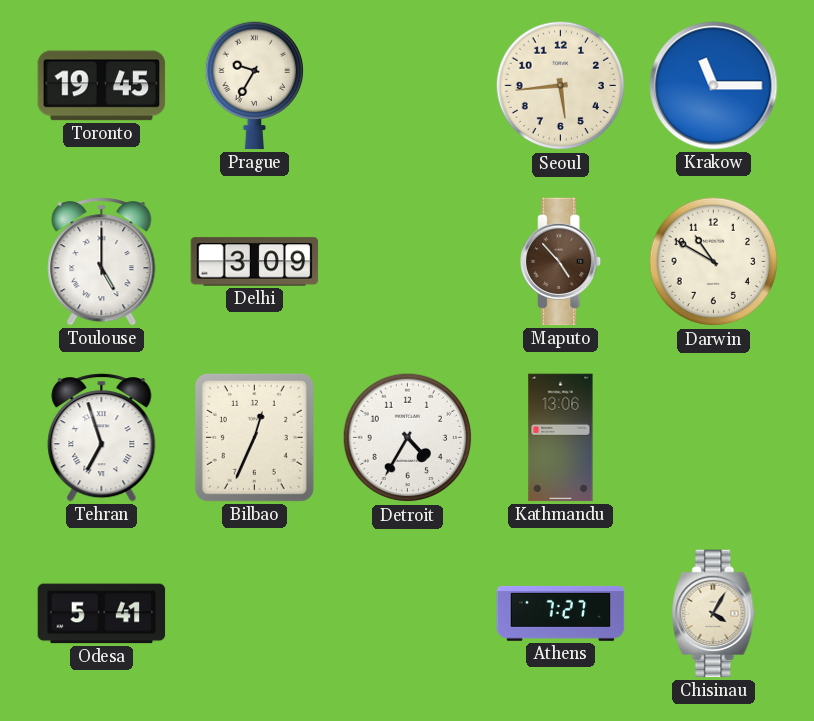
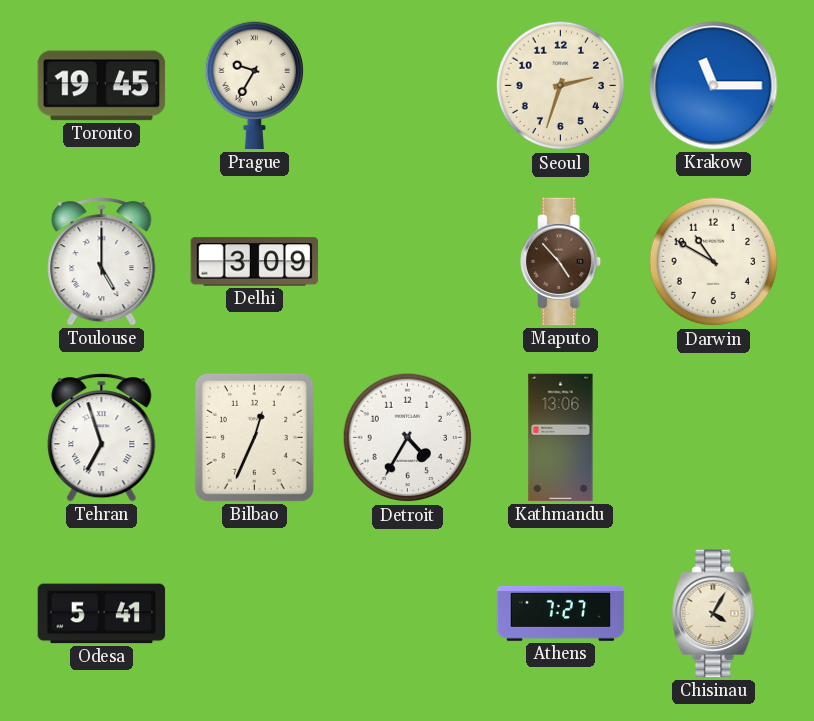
Seoul: 5:44 -> 2:33 (561, 86)
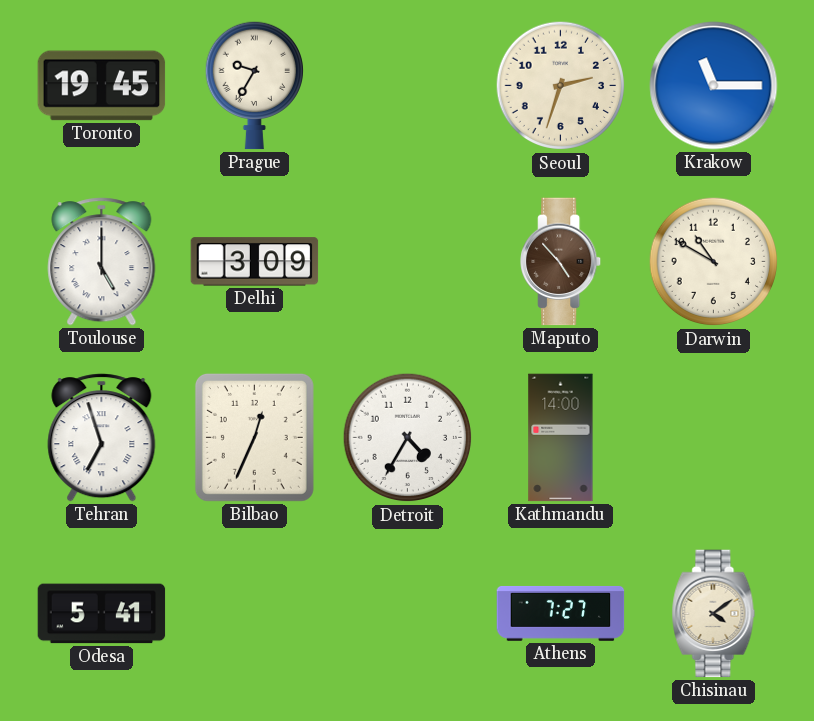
Kathmandu: 13:06 -> 14:00 (561, 438)
Chisinau: 4:05 -> 4:09 (714, 614)
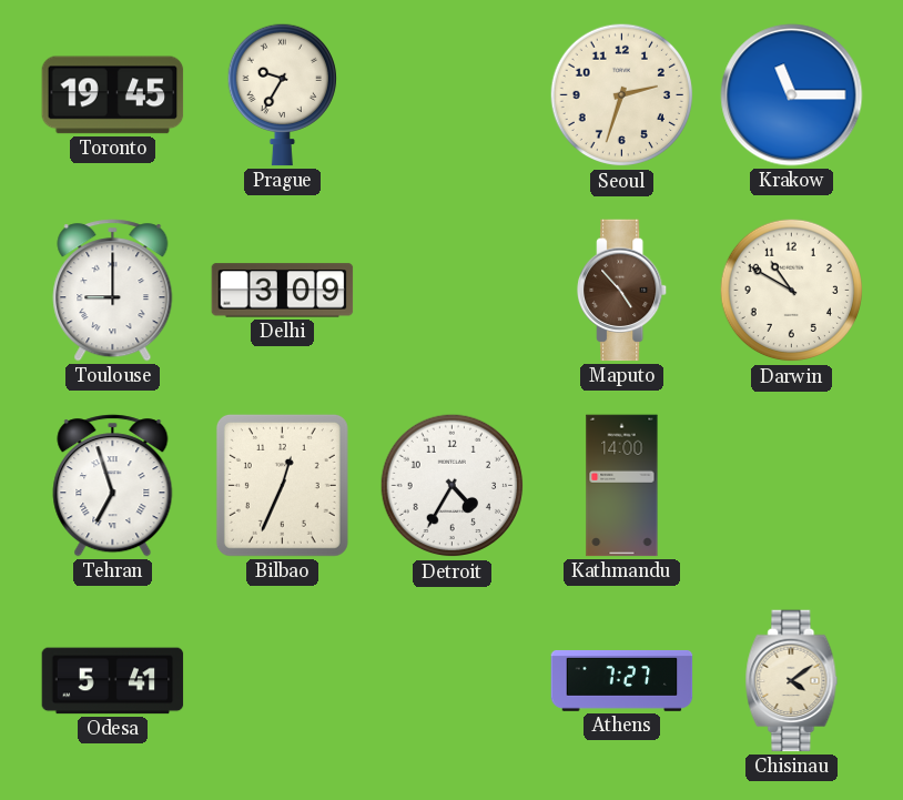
Toulouse: 5:00 -> 9:00 (113, 291)
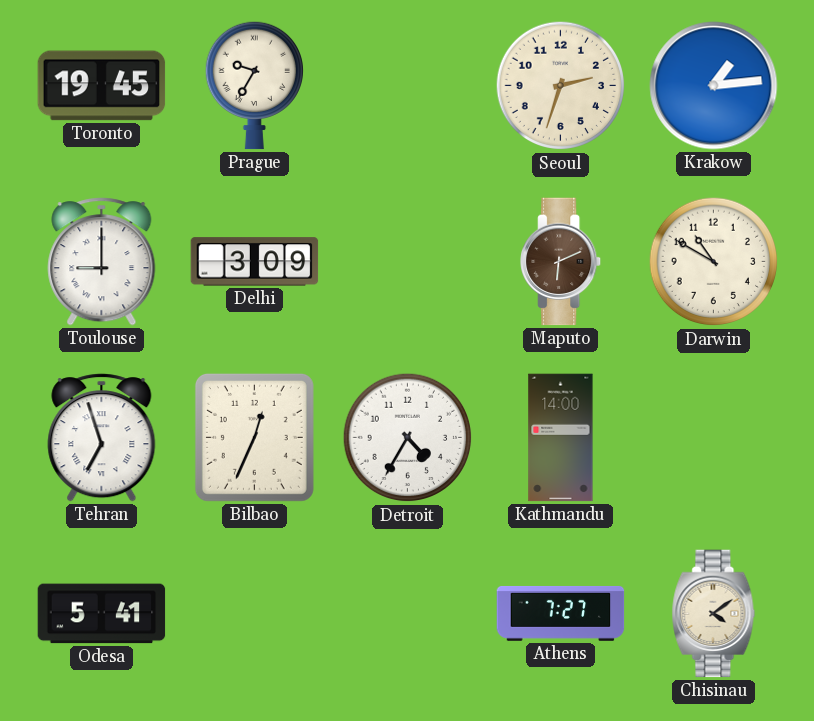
Krakow: 11:15 -> 1:14 (714, 86)
Maputo: 4:53 -> 6:11 (562, 262)
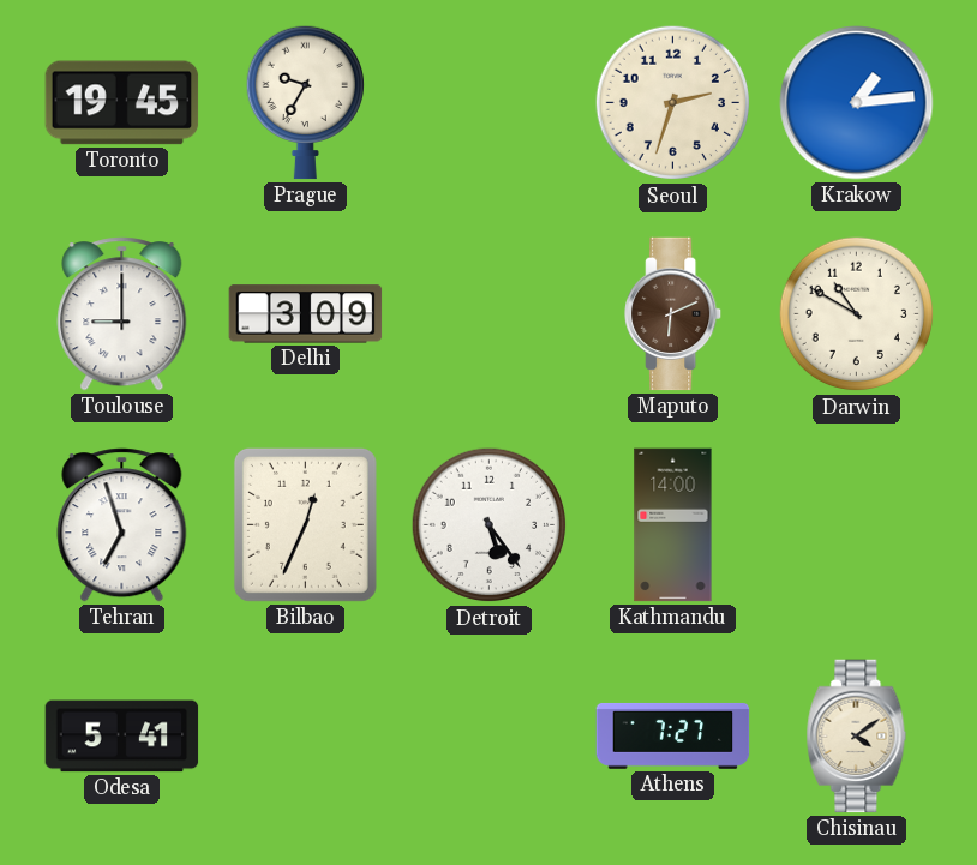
Detroit: 4:35 -> 5:24 (490, 525)
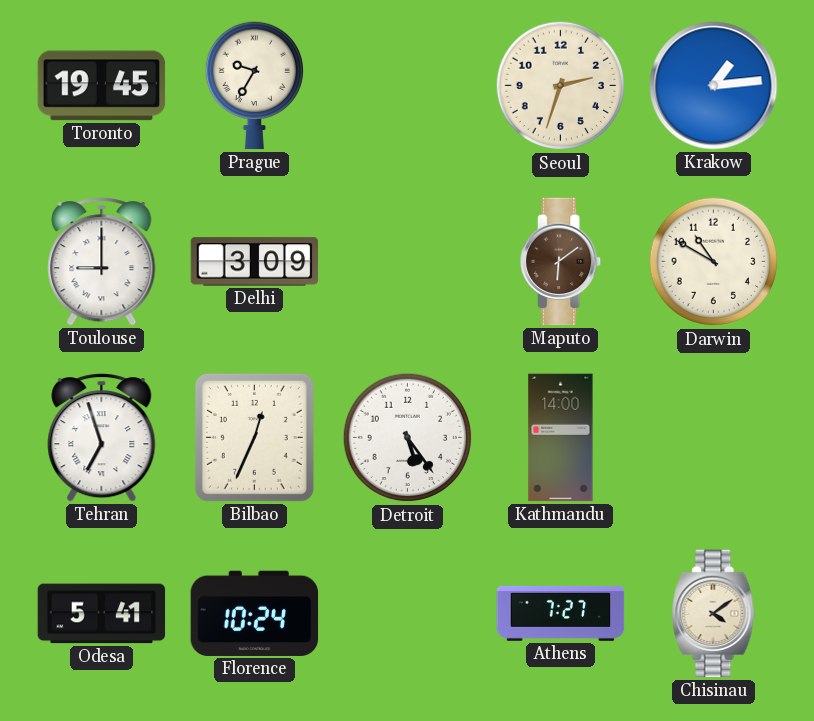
Maputo: 6:11 -> 6:09 (562, 262)
Florence: none -> 10:24 (255, 613)
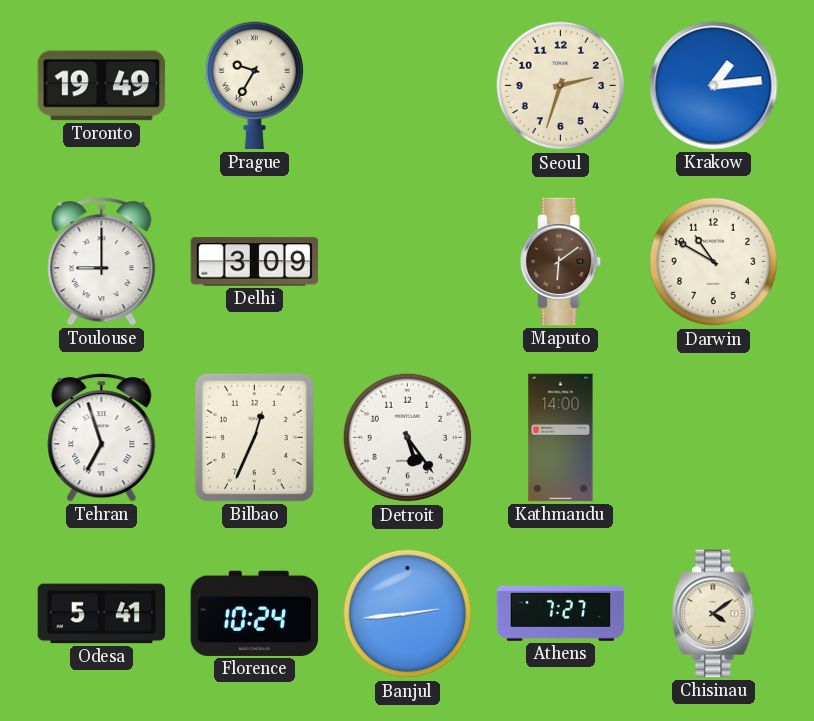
Toronto: 19:45 -> 19:49 (102, 86)
Banjul: none -> 2:44 (408, 614)
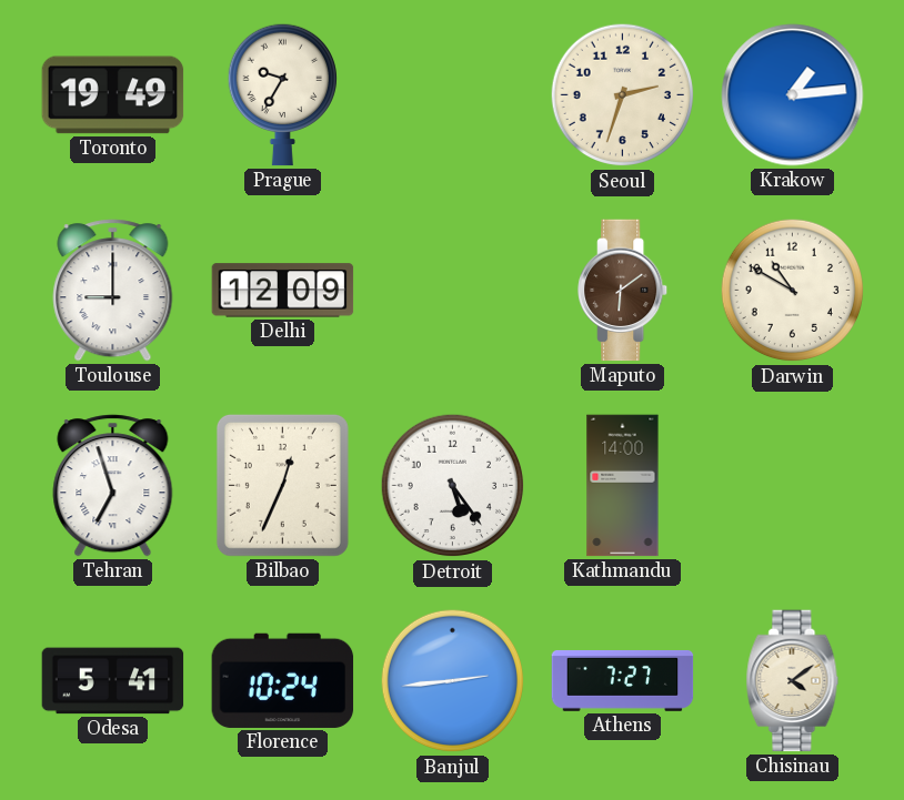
Delhi: 3:09 -> 12:09 (283, 291)
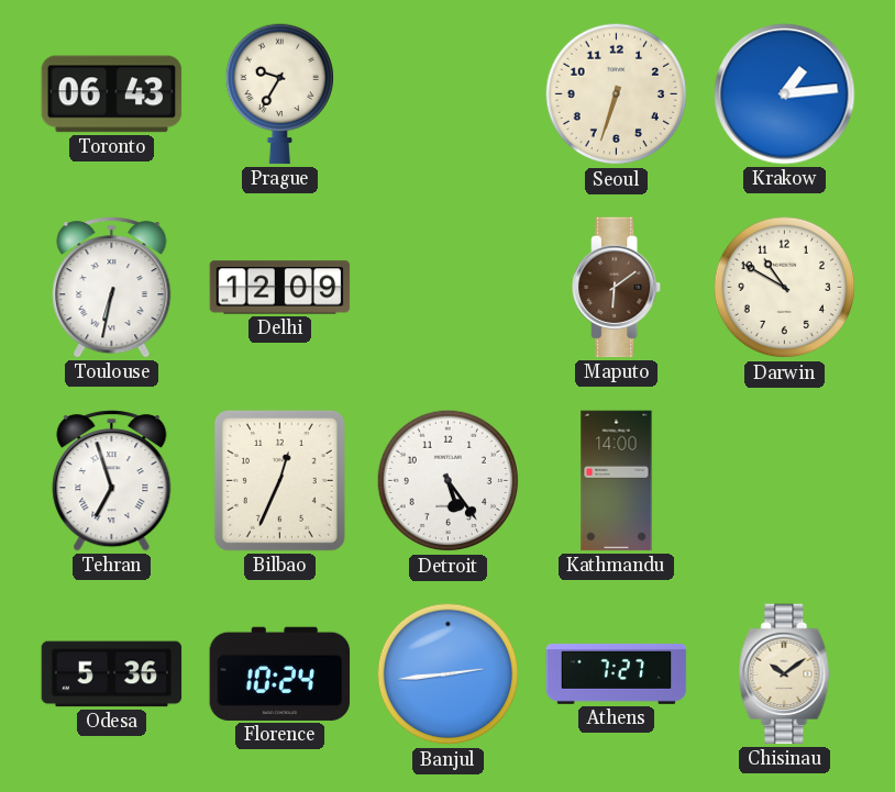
Toronto: 19:49 -> 06:43 (112, 94)
Seoul: 2:33 -> 6:33 (617, 94)
Toulouse: 9:00 -> 6:32 (112, 288)
Odesa: 5:41 -> 5:36 (112, 674)
Chisinau: 4:09 -> 10:09 (785, 674)
